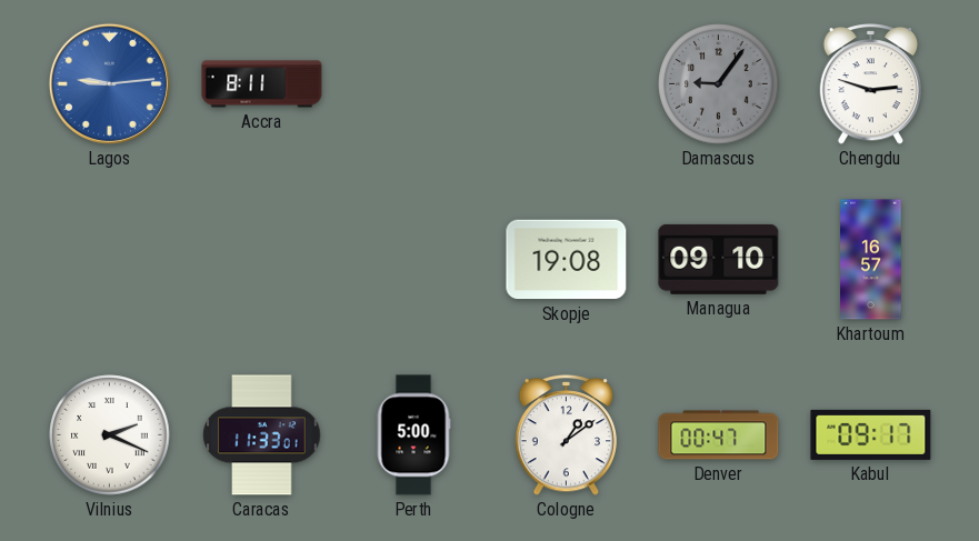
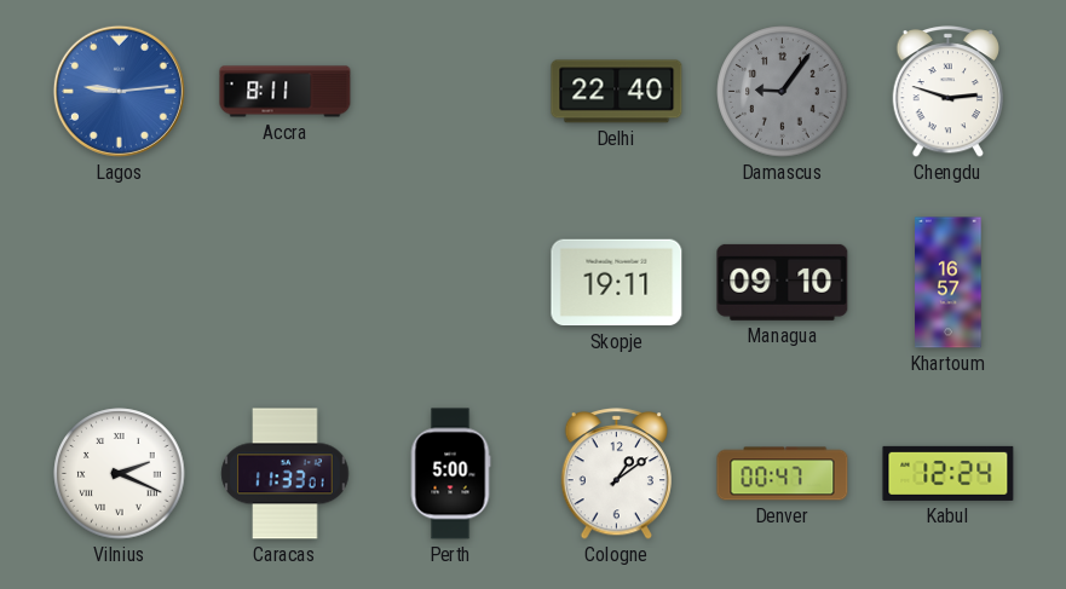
Delhi: none -> 22:40 (617, 92)
Skopje: 19:08 -> 19:11 (617, 283)
Kabul: 09:17 -> 12:24 (949, 473)
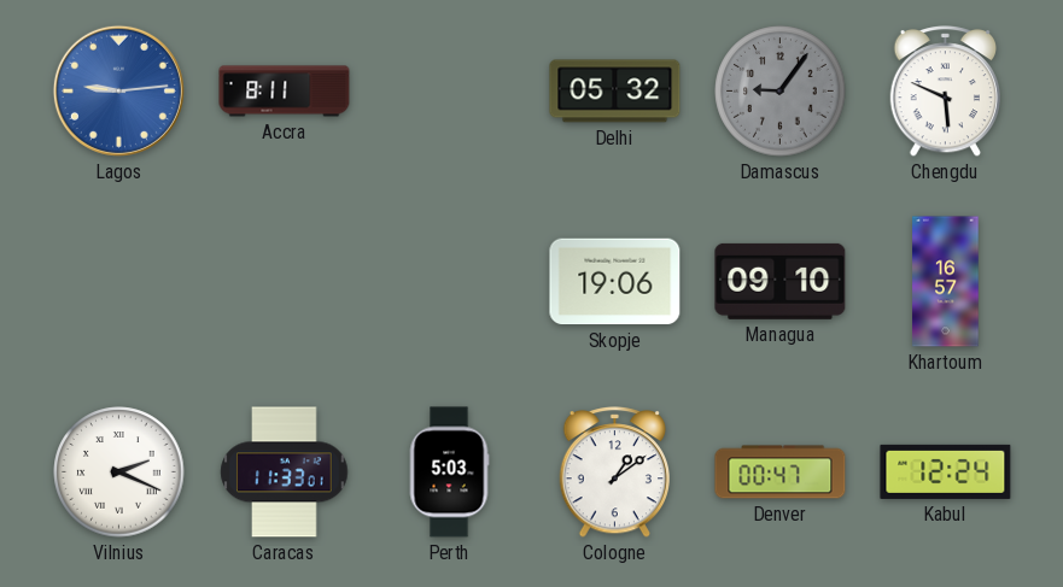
Delhi: 22:40 -> 05:32 (615, 92)
Chengdu: 2:48 -> 5:49 (946, 92)
Skopje: 19:11 -> 19:06 (615, 282)
Perth: 5:00 -> 5:03 (449, 472)
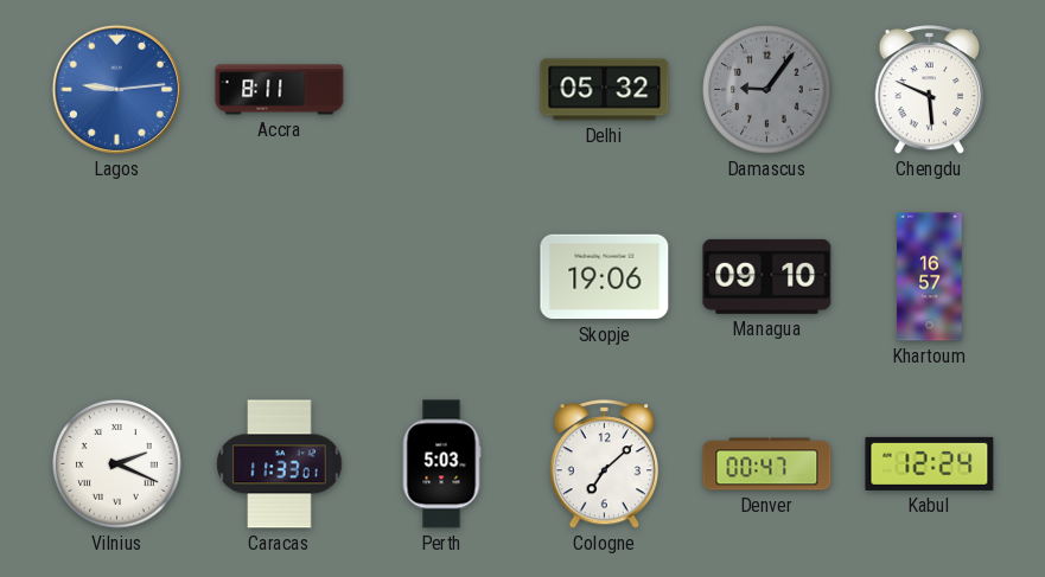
Cologne: 1:09 -> 7:08 (605, 464)
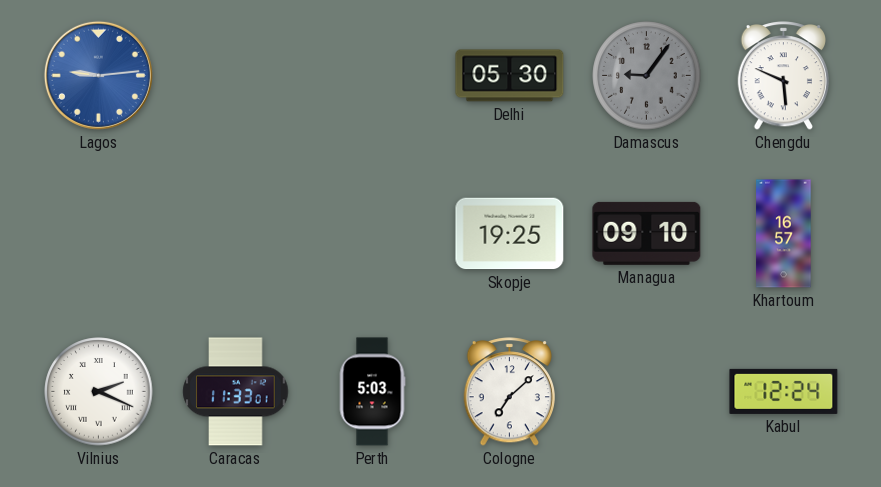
Accra: 8:11 -> none (280, 90)
Delhi: 05:32 -> 05:30 (510, 76)
Skopje: 19:06 -> 19:25 (510, 234)
Denver: 00:47 -> none (767, 464)
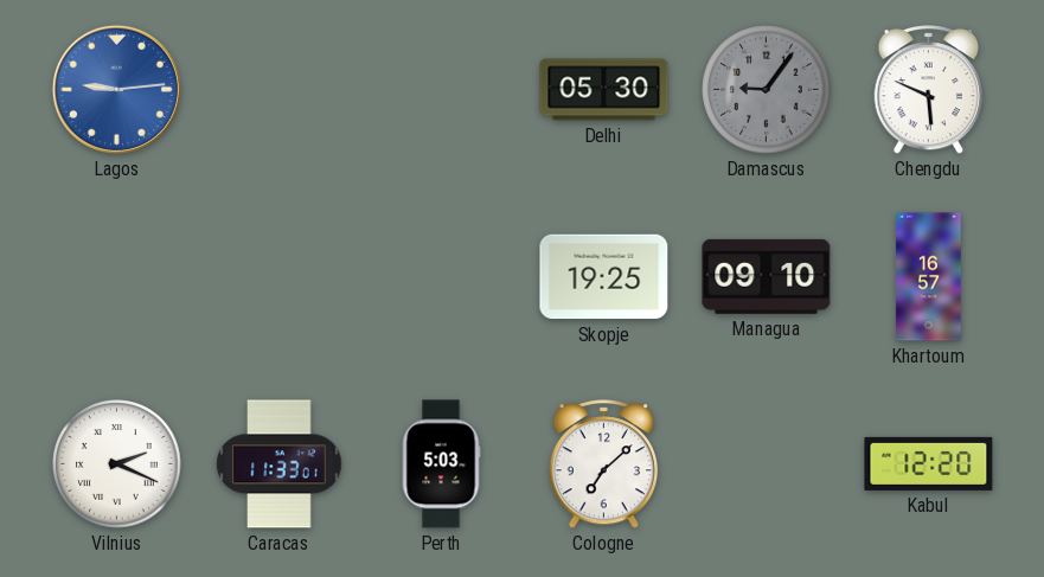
Kabul: 12:24 -> 12:20 (929, 463)
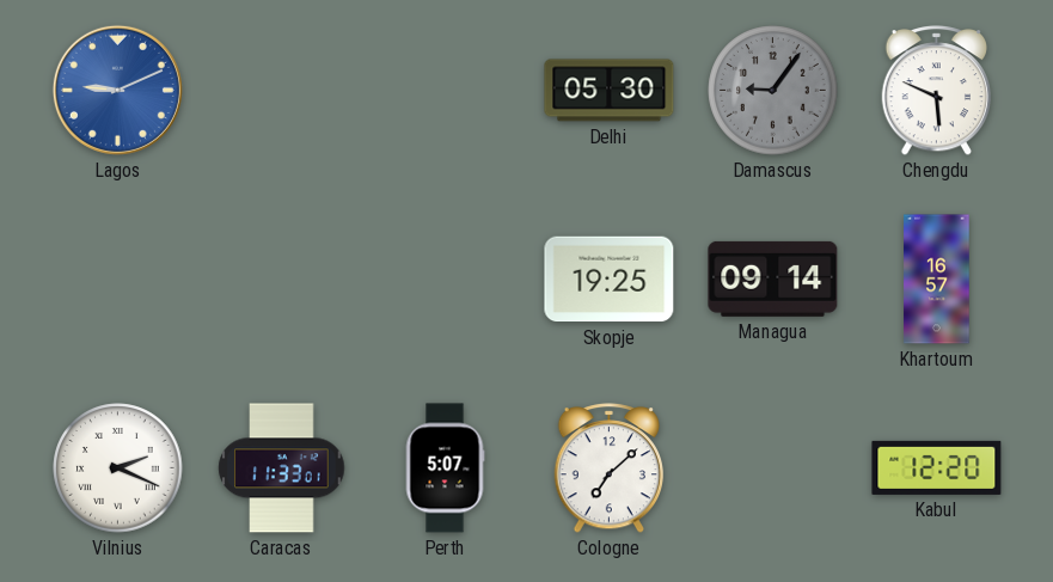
Lagos: 9:14 -> 9:11 (117, 90)
Managua: 09:10 -> 09:14 (773, 278)
Perth: 5:03 -> 5:07 (445, 468)
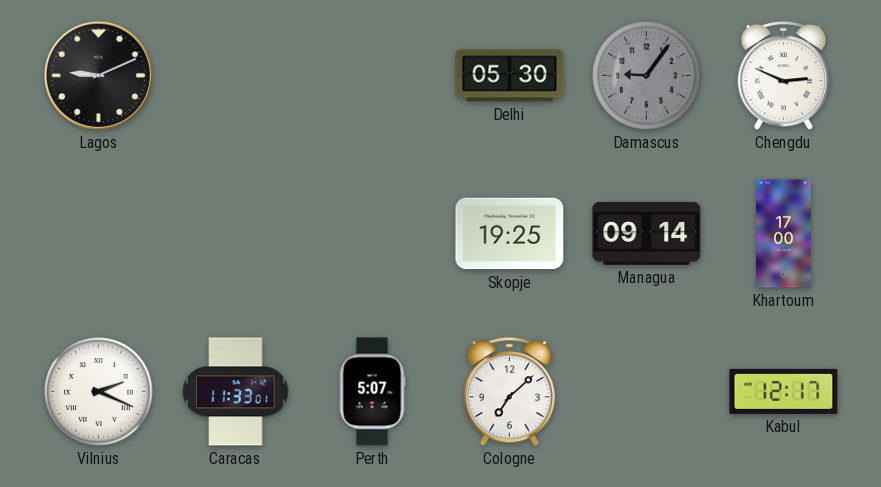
Lagos dial: blue -> black (98, 75)
Chengdu: 5:49 -> 2:49 (784, 76)
Khartoum: 16:57 -> 17:00 (784, 234)
Kabul: 12:20 -> 12:17 (784, 391)
